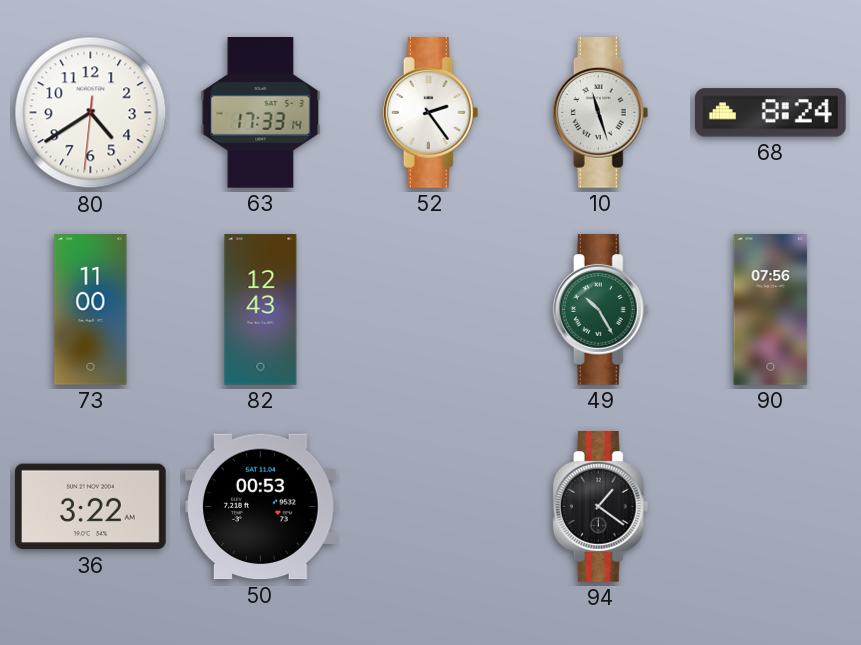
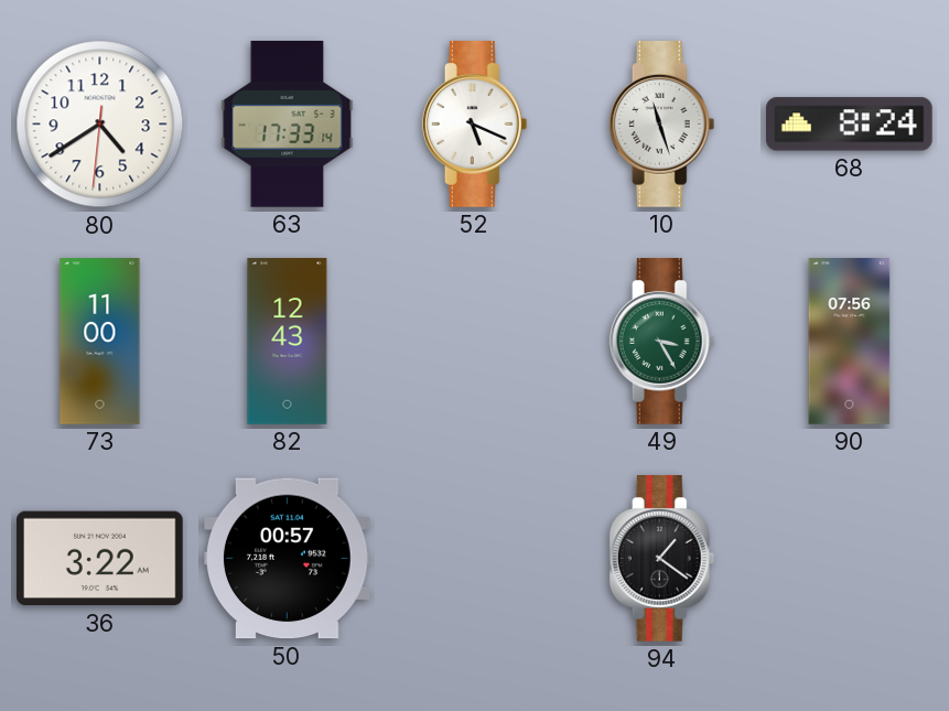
52: 2:24 -> 5:19 (475, 125)
49: 10:25 -> 3:25 (662, 342)
50: 00:53 -> 00:57 (288, 559)
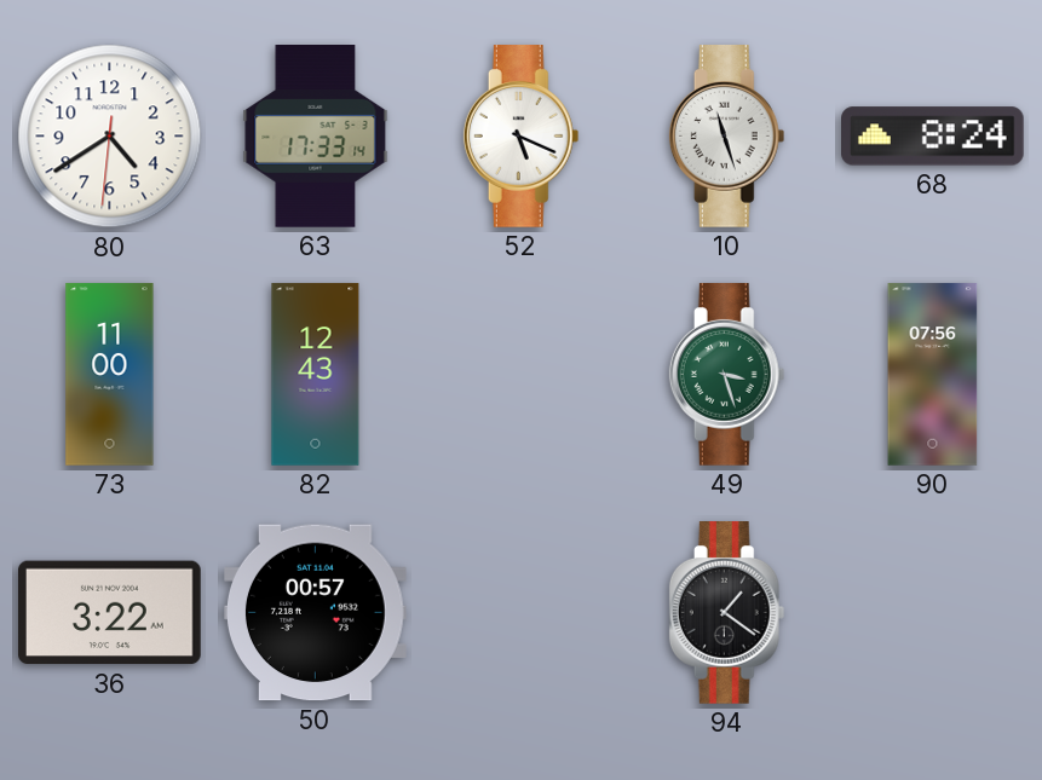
49: 3:25 -> 3:27 (727, 375)
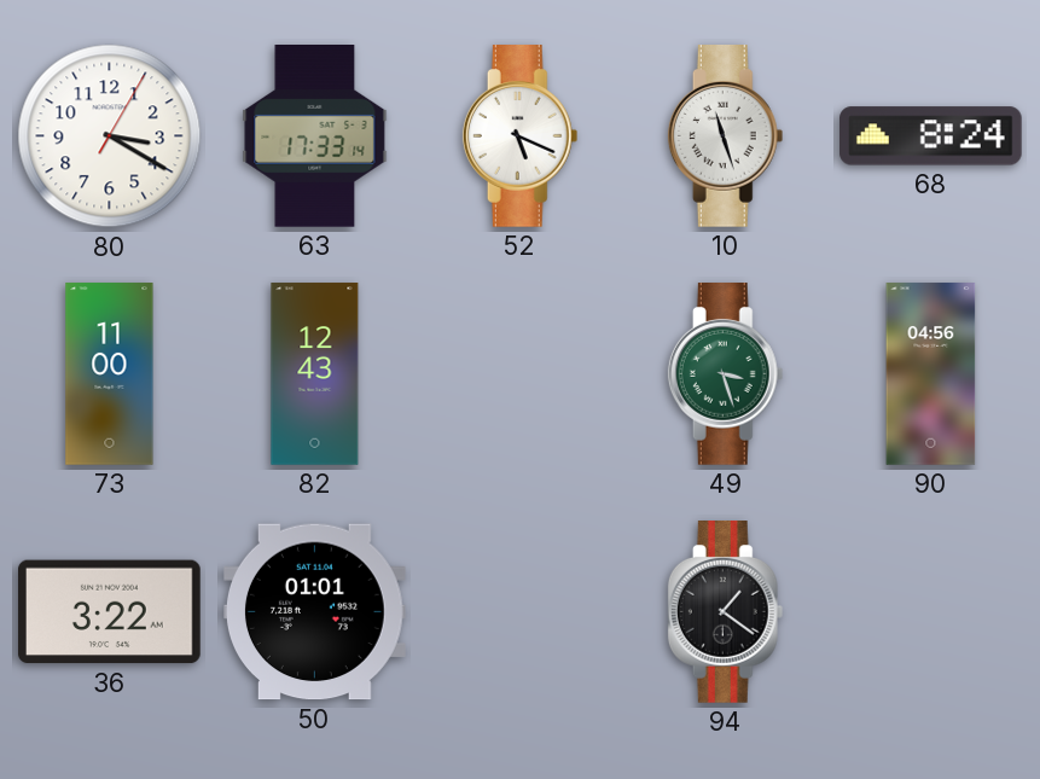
80: 4:39 -> 3:20 (110, 136)
90: 07:56 -> 04:56 (931, 374)
50: 00:57 -> 01:01 (315, 612)
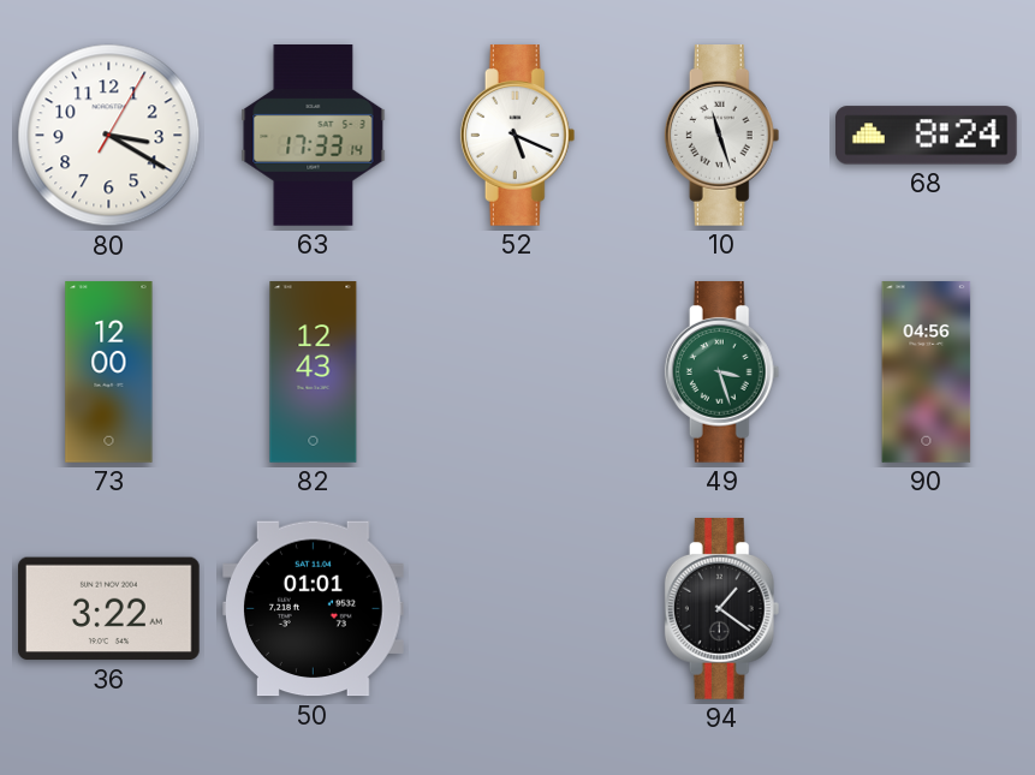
73: 11:00 -> 12:00 (109, 372)
